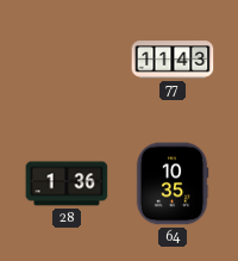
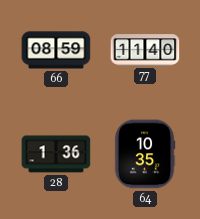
66: none -> 08:59 (56, 50)
77: 11:43 -> 11:40 (145, 50)
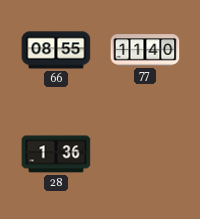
66: 08:59 -> 08:55 (56, 50)
64: 10:35 -> none (145, 154)
